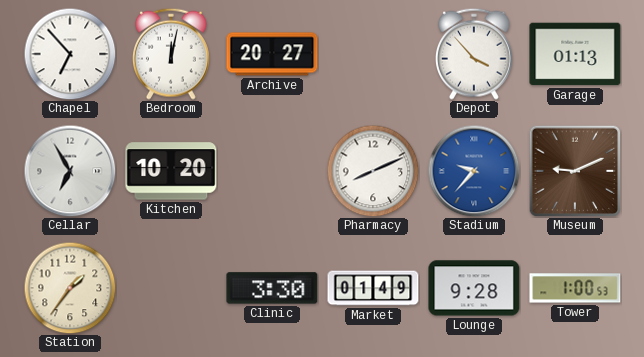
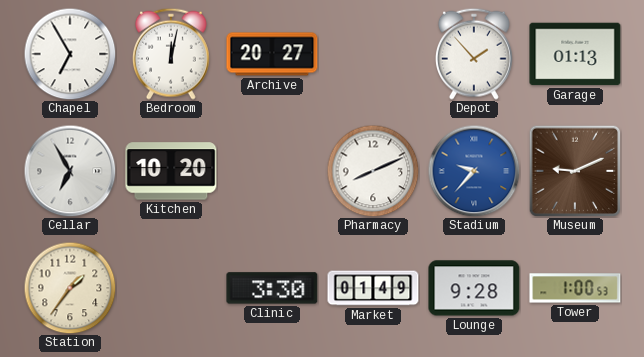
Chapel: 6:53 -> 6:55 (70, 54)
Depot: 3:53 -> 1:53 (474, 54)
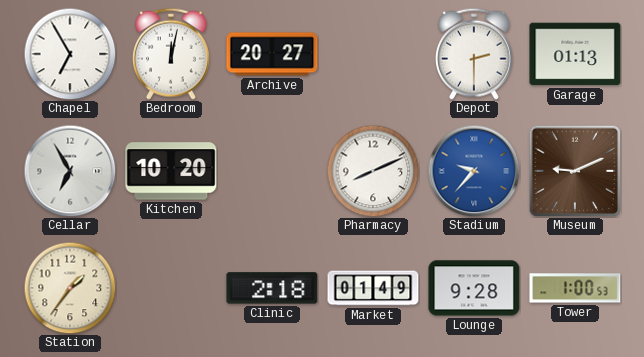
Depot: 1:53 -> 2:30 (474, 54)
Clinic: 3:30 -> 2:18 (272, 288)
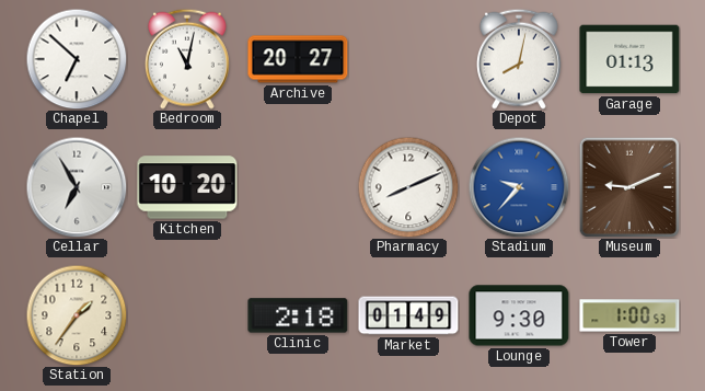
Chapel: 6:55 -> 6:52 (77, 59)
Bedroom: 12:02 -> 11:02 (187, 59)
Depot: 2:30 -> 8:02 (519, 59)
Lounge: 9:28 -> 9:30 (519, 315)
